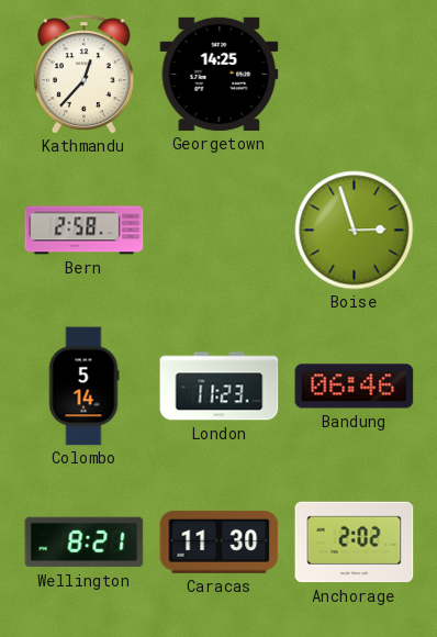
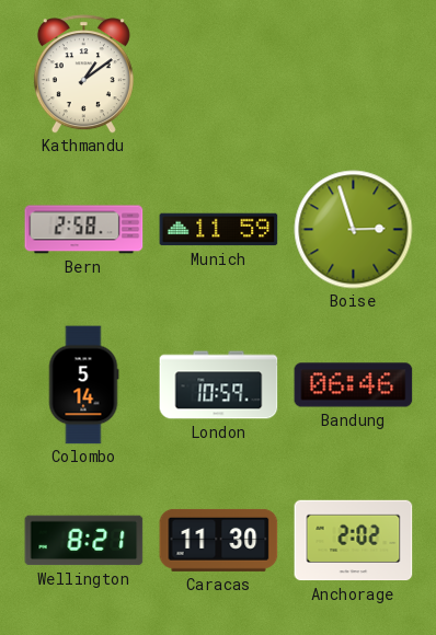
Kathmandu: 12:37 -> 1:09 (83, 74)
Georgetown: 14:25 -> none (220, 74)
Munich: none -> 11:59 (219, 230)
London: 11:23 -> 10:59 (219, 385)
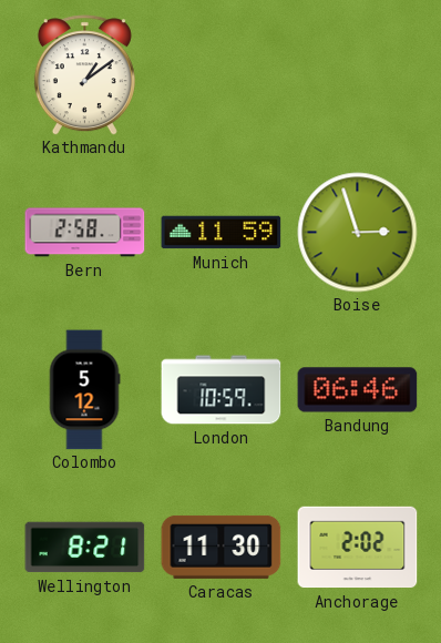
Colombo: 5:14 -> 5:12 (84, 390)
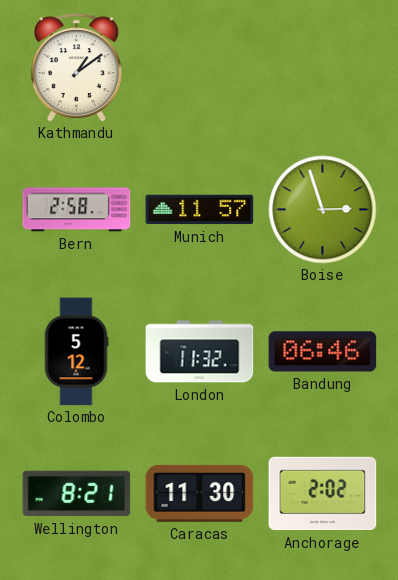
Munich: 11:59 -> 11:57 (200, 210)
London: 10:59 -> 11:32 (200, 352)
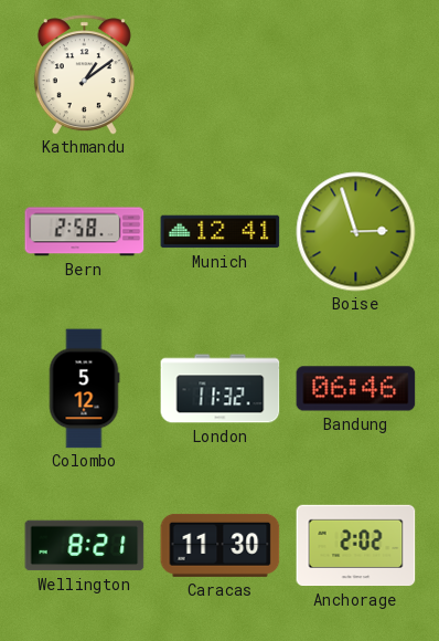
Munich: 11:57 -> 12:41 (221, 232)
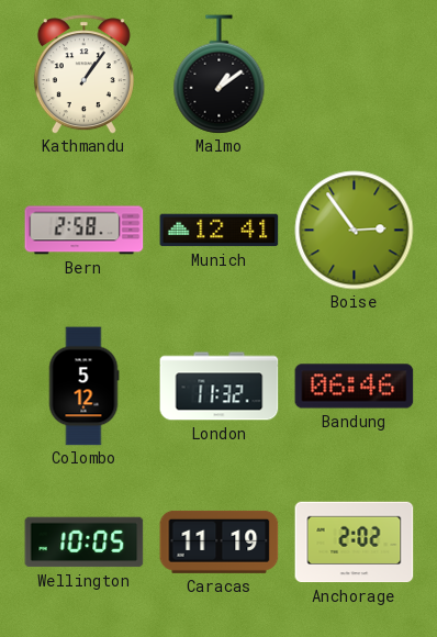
Kathmandu: 1:09 -> 1:06 (83, 75)
Malmo: none -> 1:09 (220, 75)
Boise: 2:57 -> 2:54 (355, 231)
Wellington: 8:21 -> 10:05 (85, 543)
Caracas: 11:30 -> 11:19 (220, 541)
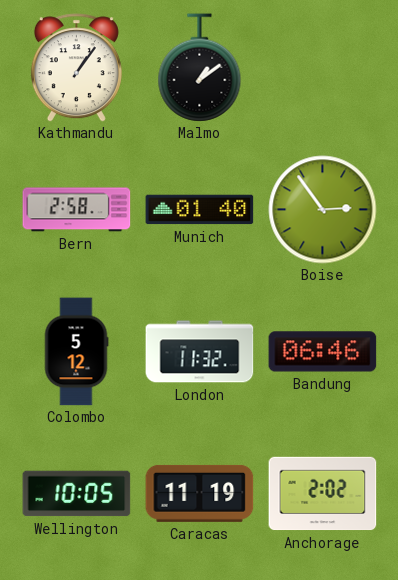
Munich: 12:41 -> 01:40 (200, 210)
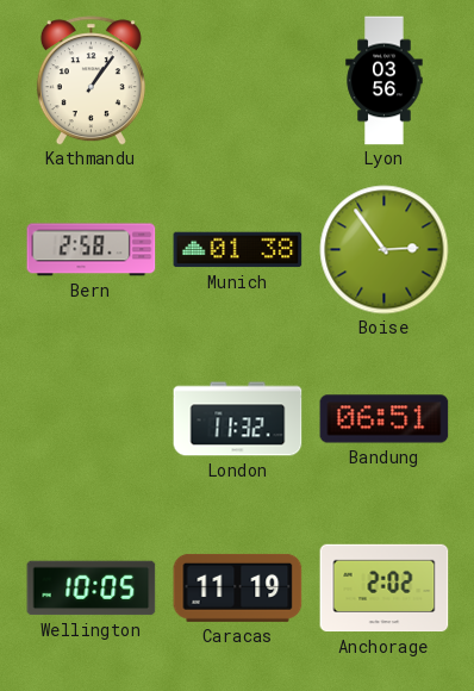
Malmo: 1:09 -> none (200, 68)
Lyon: none -> 03:56 (385, 81)
Munich: 01:40 -> 01:38 (238, 250)
Colombo: 5:12 -> none (76, 352)
Bandung: 06:46 -> 06:51 (385, 419)
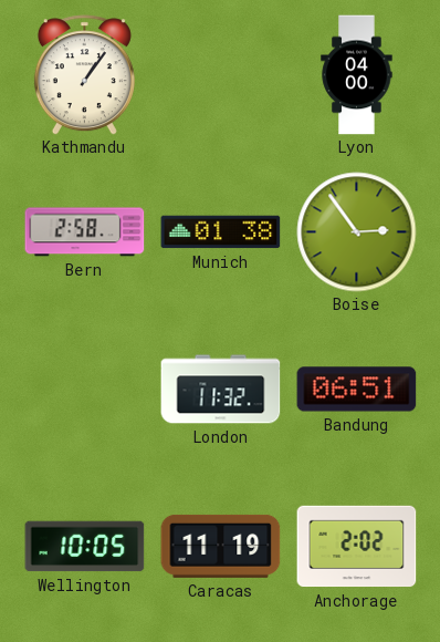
Lyon: 03:56 -> 04:00 (357, 75)
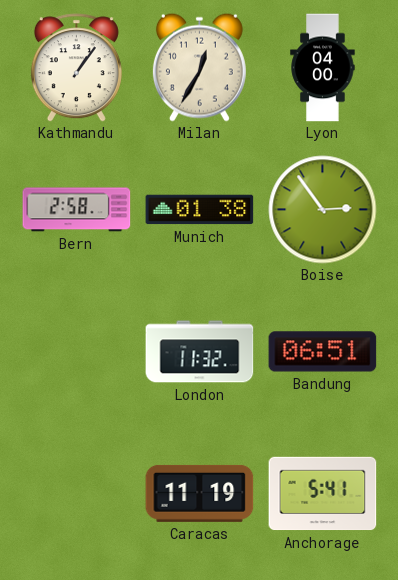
Milan: none -> 12:35 (199, 67)
Wellington: 10:05 -> none (85, 547)
Anchorage: 2:02 -> 5:41 (323, 494)
